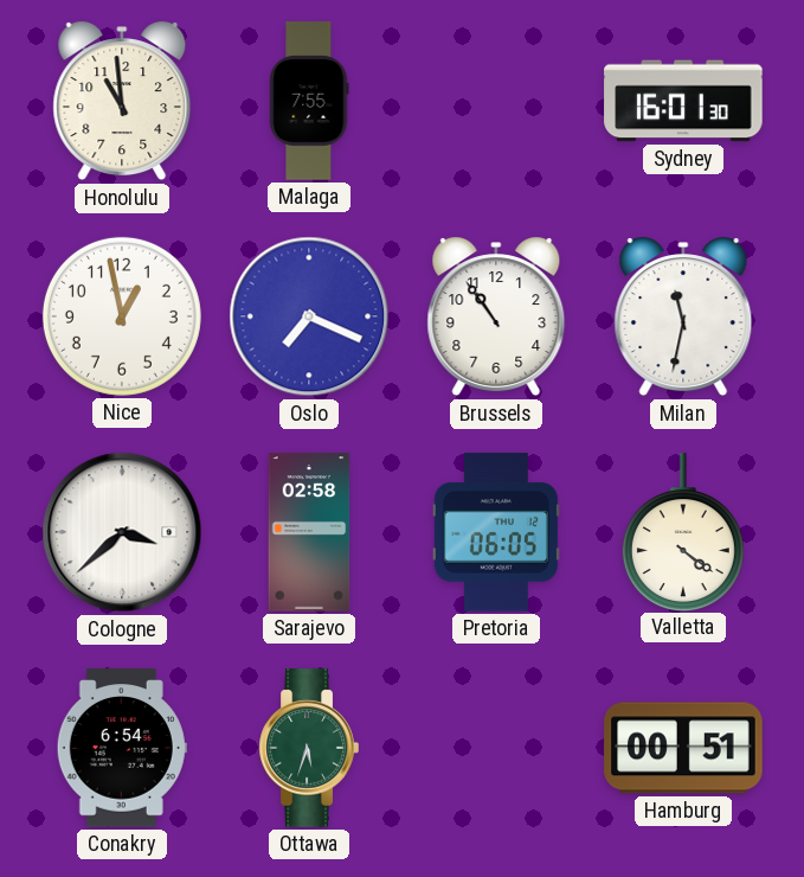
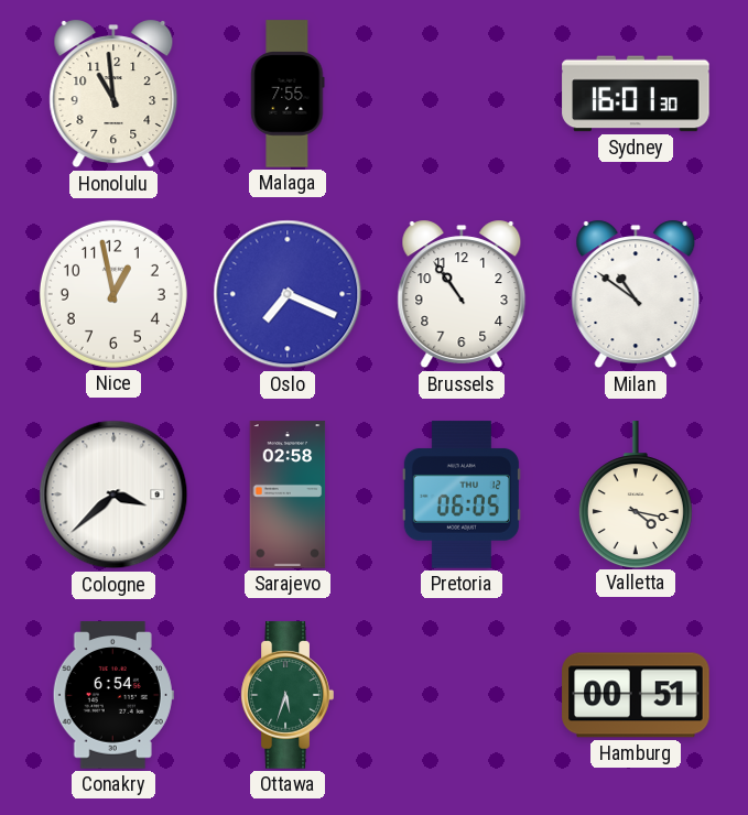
Milan: 11:32 -> 10:51 (636, 294)
Valletta: 4:21 -> 4:17 (636, 495)
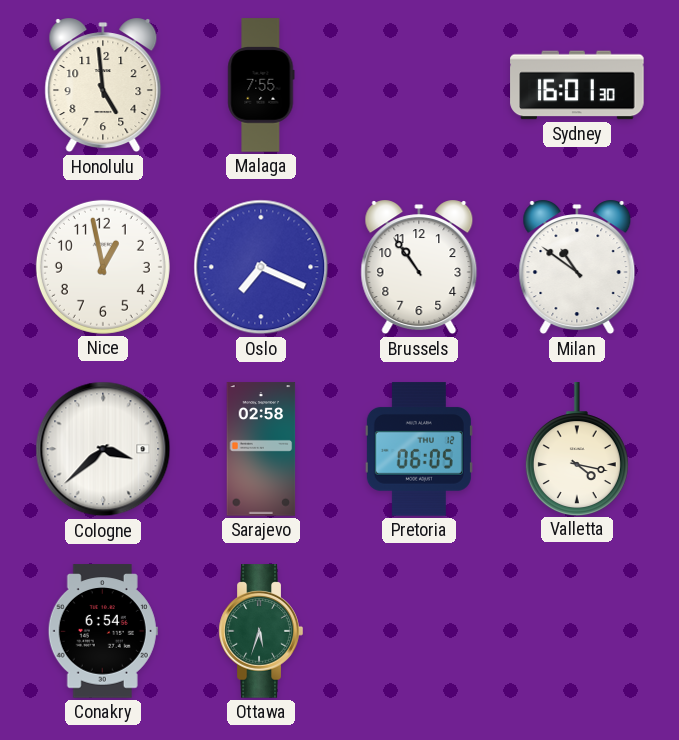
Honolulu: 10:59 -> 4:59 (103, 85)
Hamburg: 00:51 -> none (636, 695)
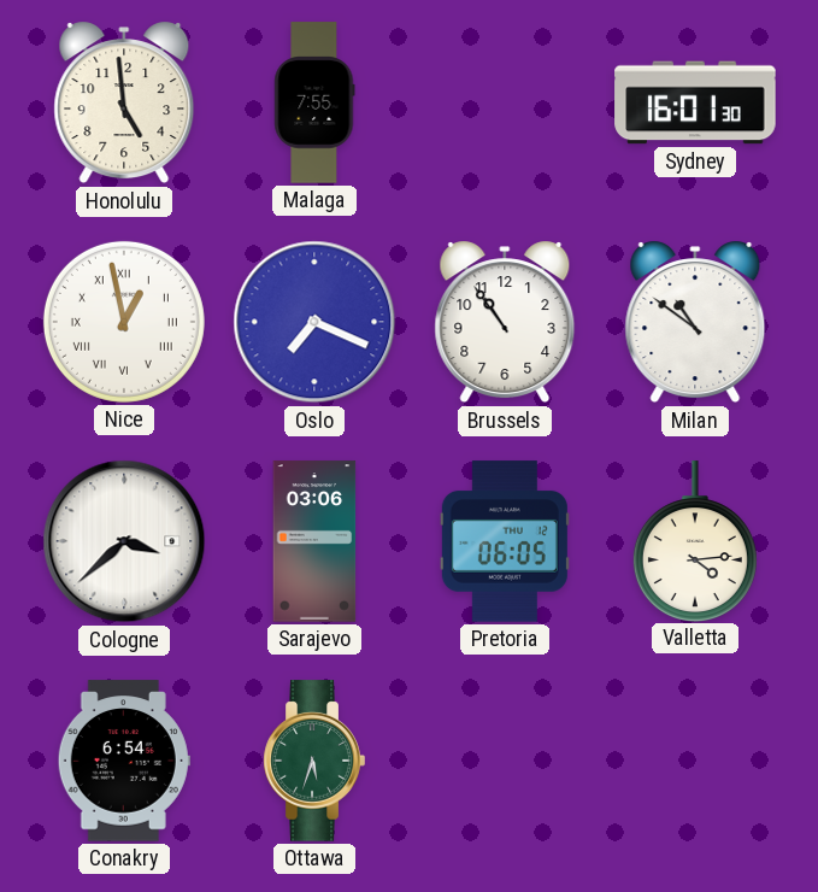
Nice numerals: Arabic -> Roman (124, 322)
Sarajevo: 02:58 -> 03:06 (314, 541)
Valletta: 4:17 -> 4:14 (695, 541)
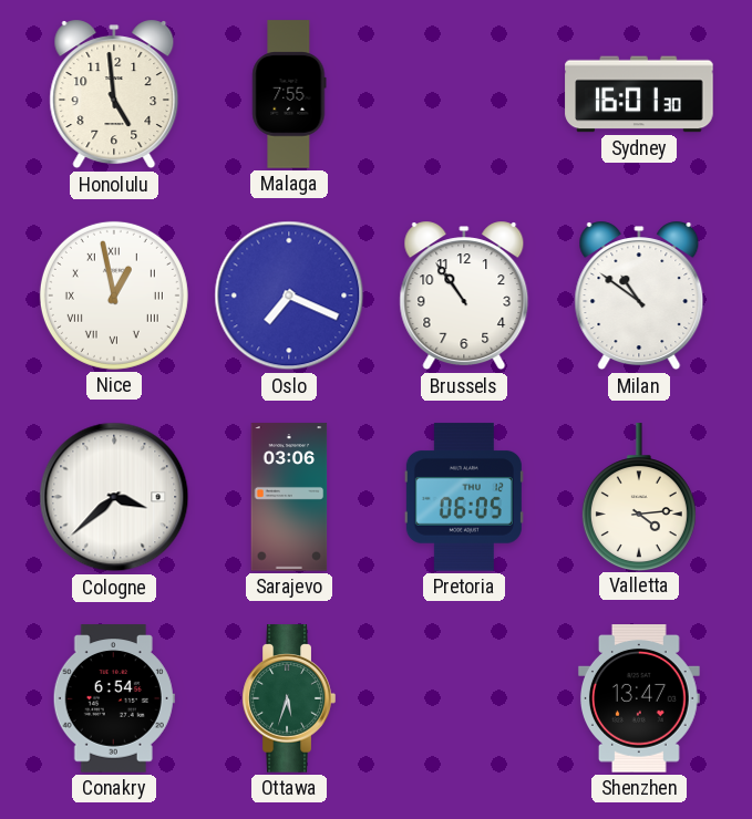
Shenzhen: none -> 13:47 (639, 698)
